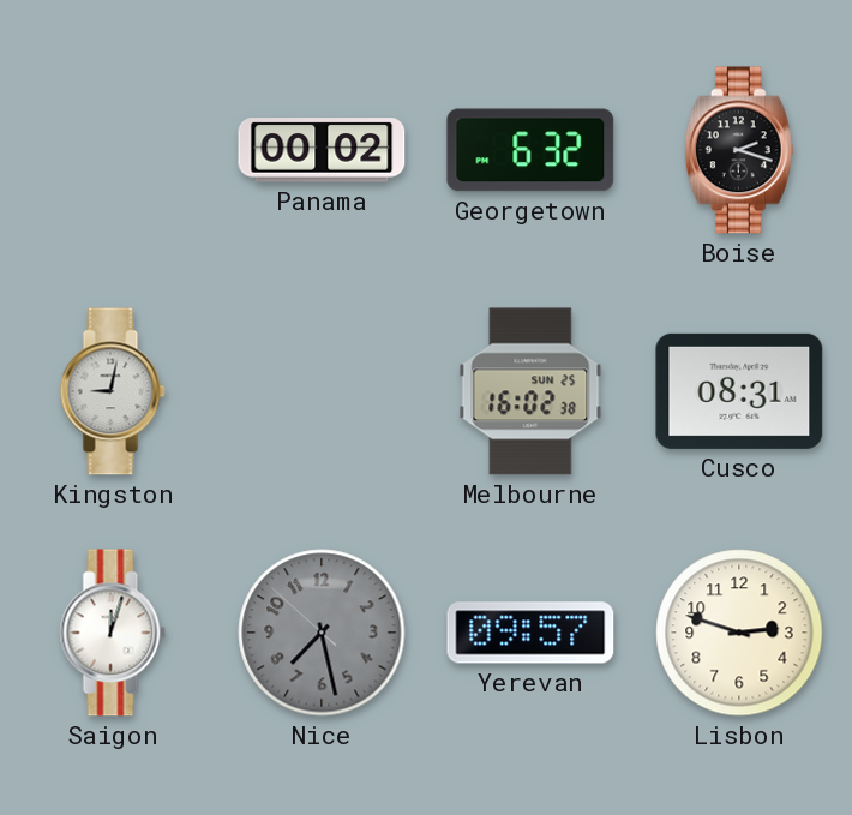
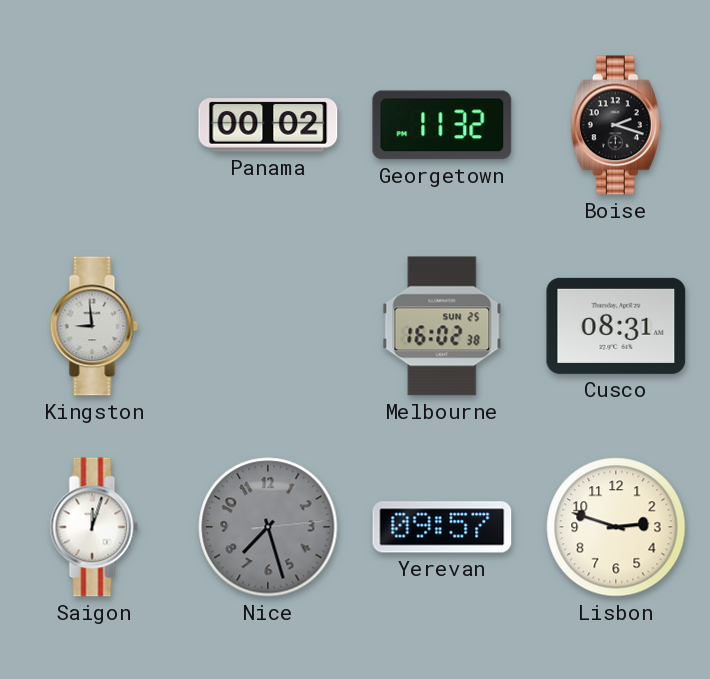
Georgetown: 6:32 -> 11:32 (442, 125)
Kingston: 9:02 -> 8:59 (94, 326)
Nice: 7:27:52 -> 7:27:14 (268, 527)
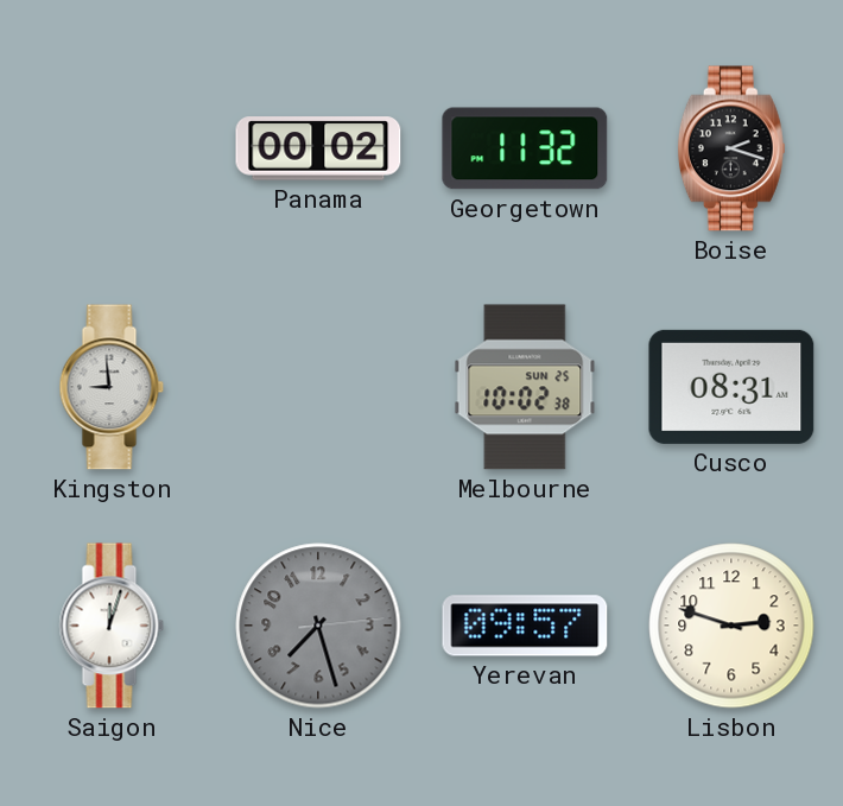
Melbourne: 16:02 -> 10:02 (525, 387)
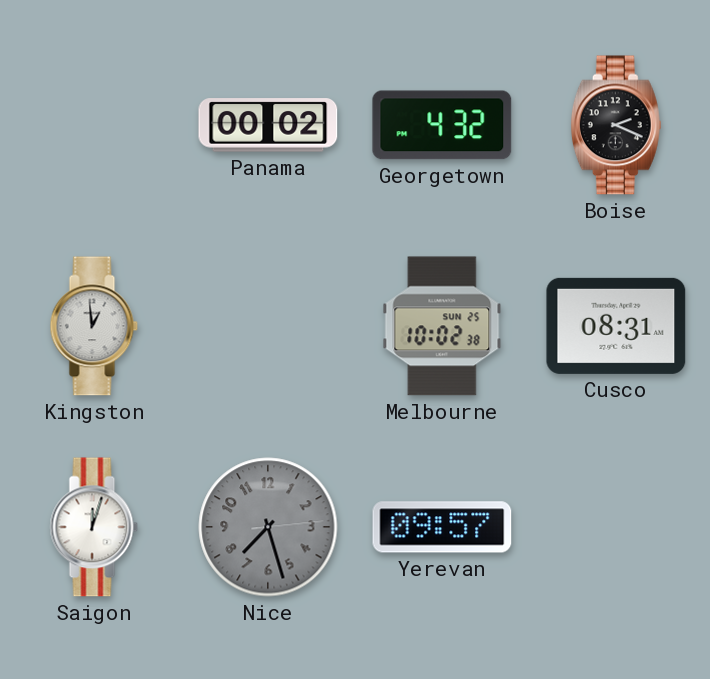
Georgetown: 11:32 -> 4:32 (442, 125)
Boise: 2:18 -> 2:19 (616, 125)
Kingston: 8:59 -> 12:59 (94, 326)
Lisbon: 2:48 -> none (731, 626)
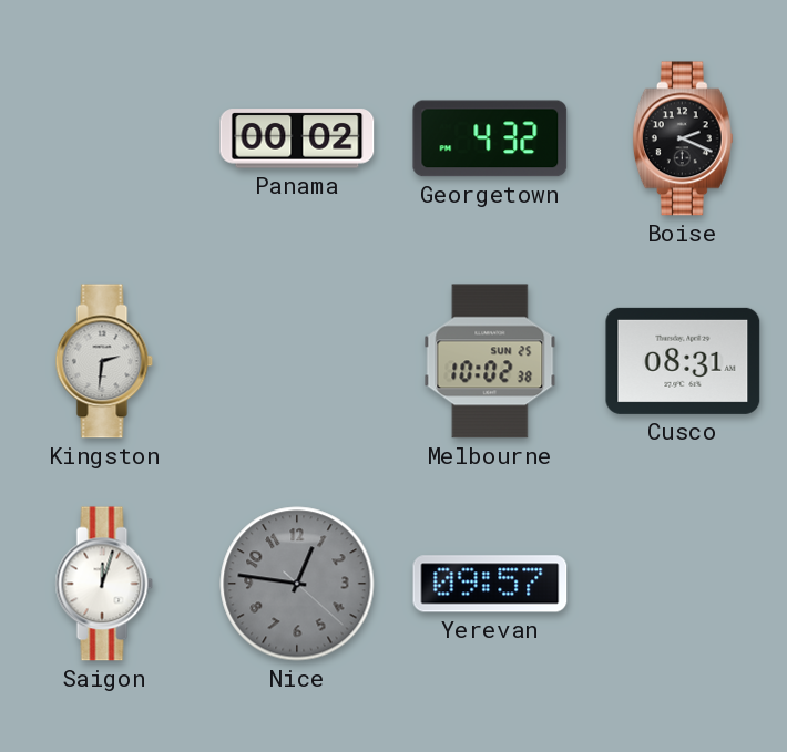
Kingston: 12:59 -> 2:31 (104, 361)
Nice: 7:27 -> 12:46 (297, 584)
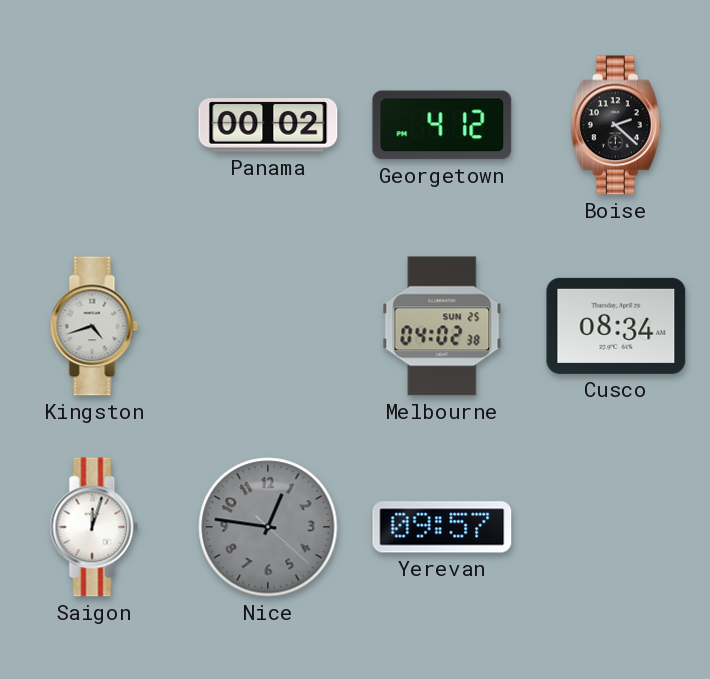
Georgetown: 4:32 -> 4:12 (442, 125)
Boise: 2:19 -> 2:22 (616, 125)
Kingston: 2:31 -> 4:42 (94, 326)
Melbourne: 10:02 -> 04:02 (442, 326)
Cusco: 08:31 -> 08:34 (616, 326)
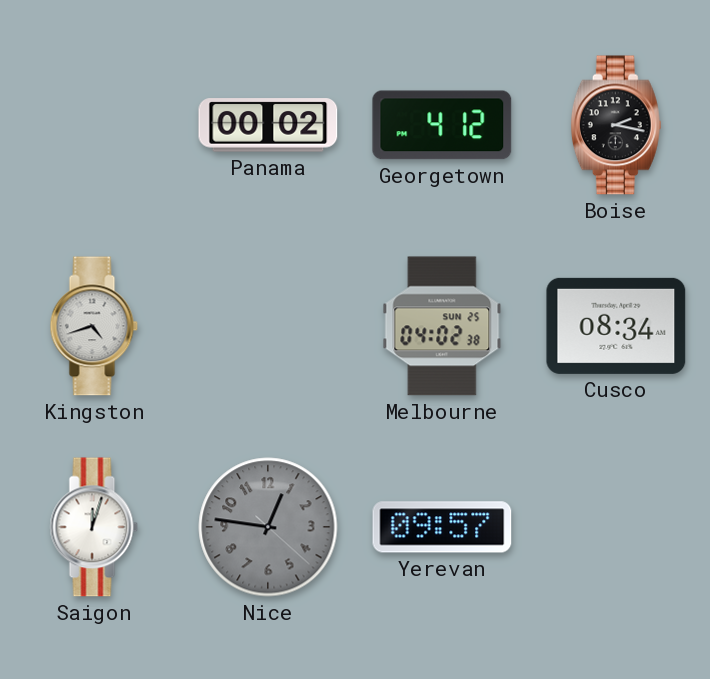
Boise: 2:22 -> 2:17 (616, 125)
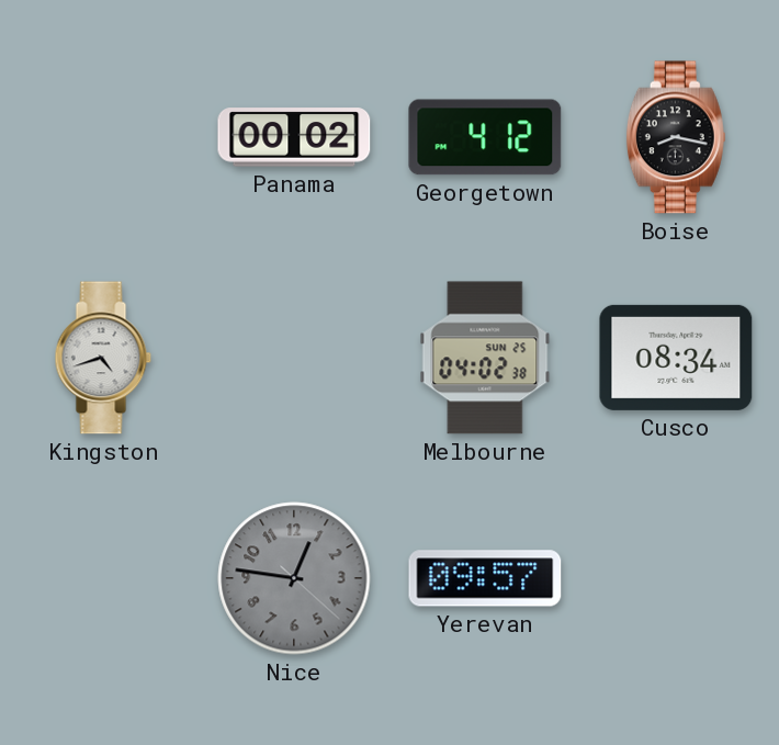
Boise: 2:17 -> 8:17 (676, 137)
Saigon: 12:03 -> none (94, 527)
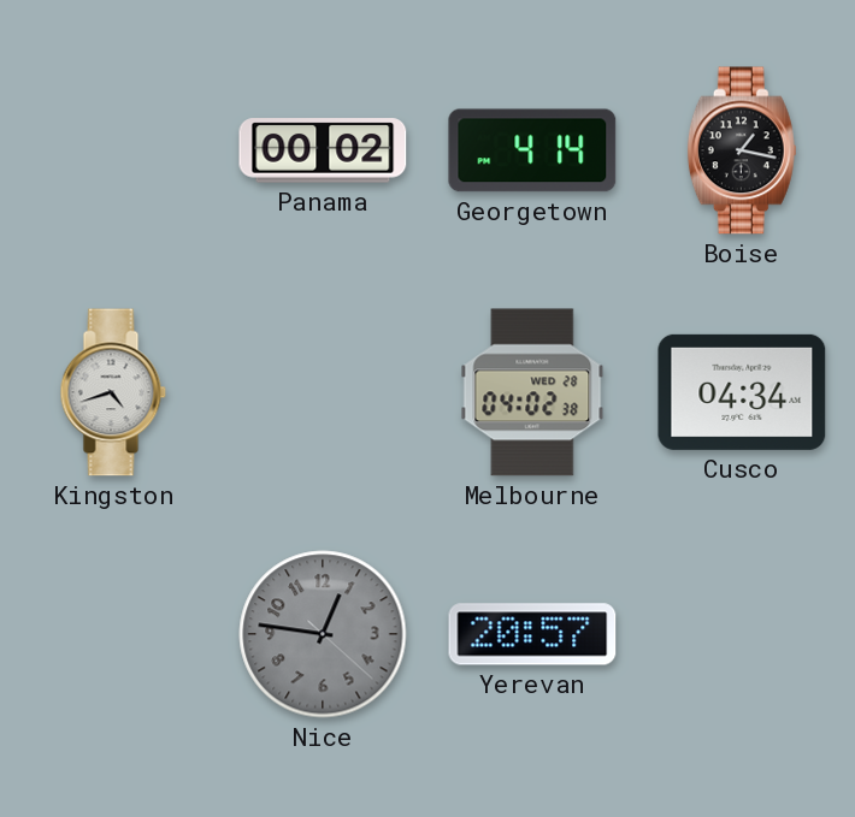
Georgetown: 4:12 -> 4:14 (532, 150)
Boise: 8:17 -> 1:17 (742, 150)
Melbourne date: SUN 25 -> WED 28 (532, 392)
Cusco: 08:34 -> 04:34 (742, 392)
Yerevan: 09:57 -> 20:57 (532, 634)
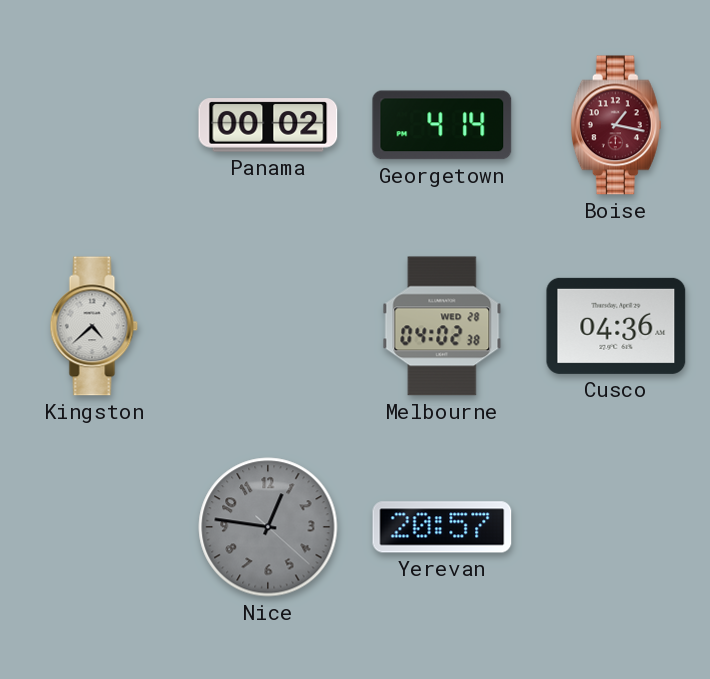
Boise dial: black -> burgundy (616, 125)
Kingston: 4:42 -> 4:38 (94, 326)
Cusco: 04:34 -> 04:36 (616, 326)
